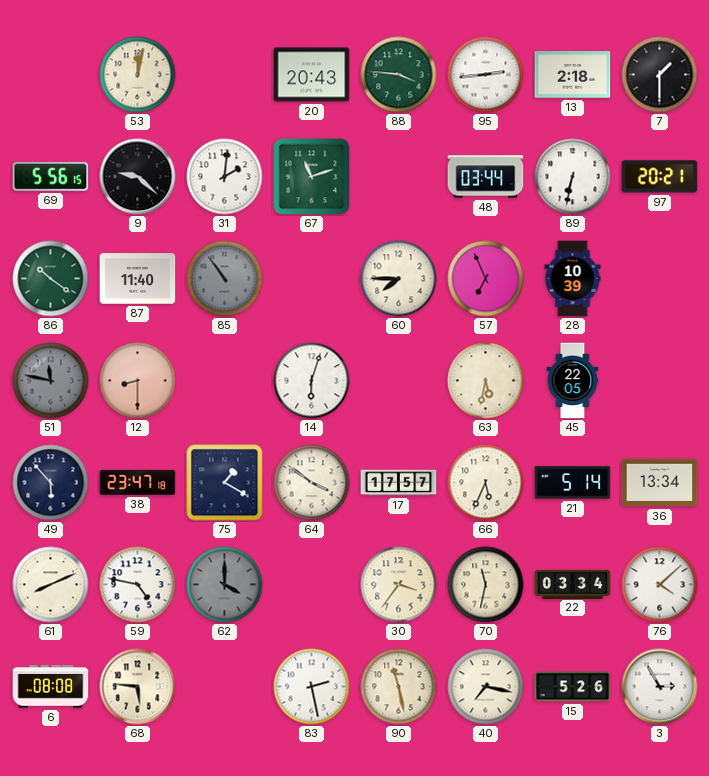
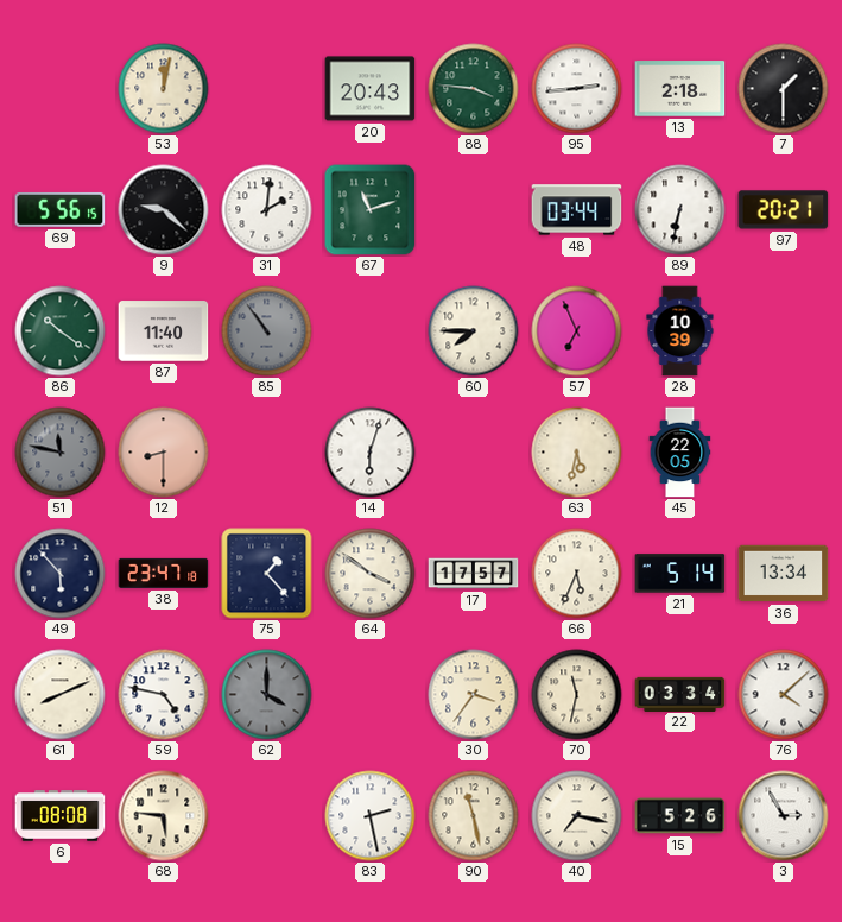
75: 1:20 -> 1:23 (267, 574)
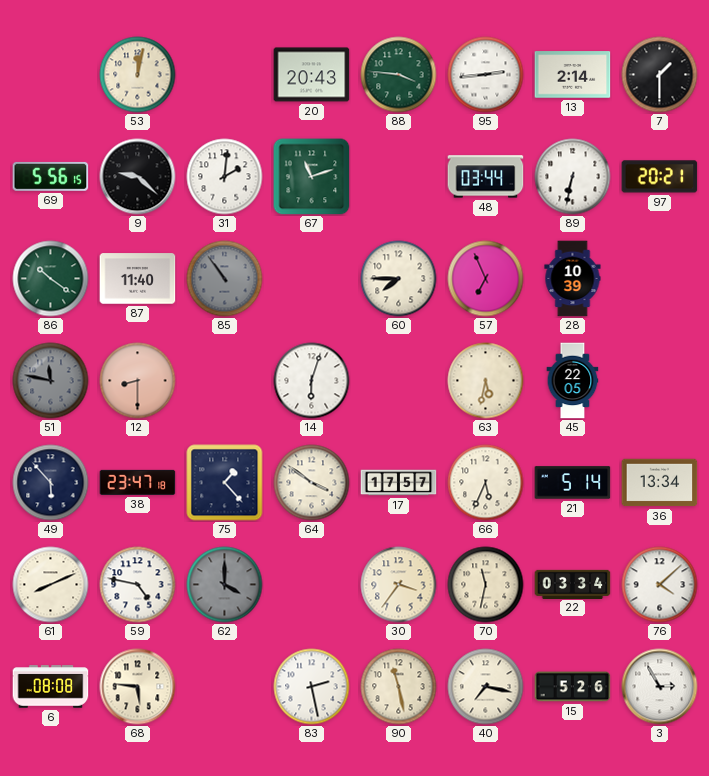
13: 2:18 -> 2:14 (573, 75)
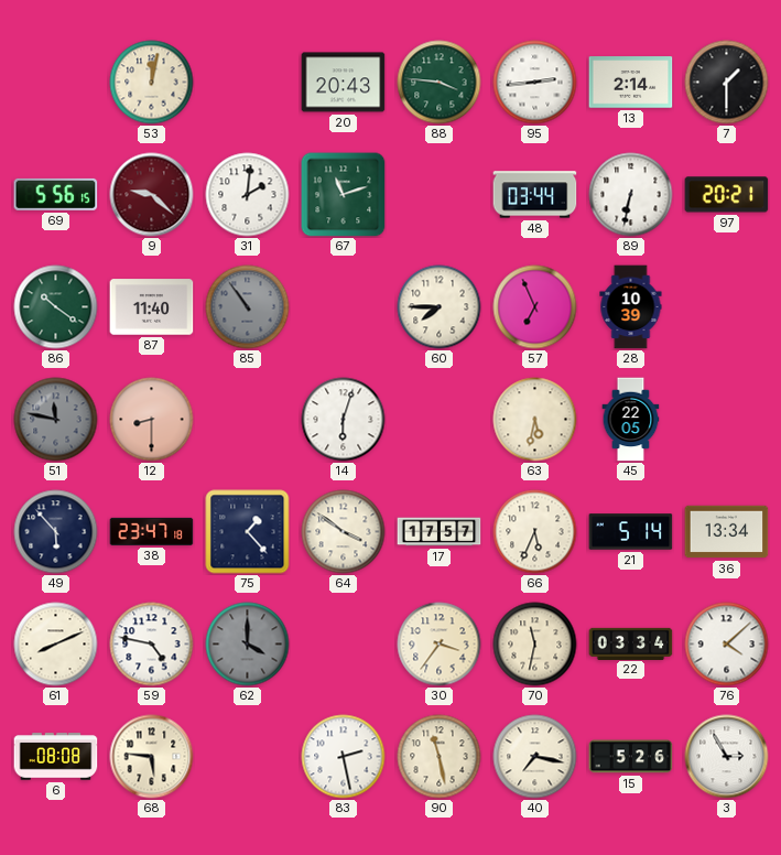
9 dial: black -> burgundy (152, 195)
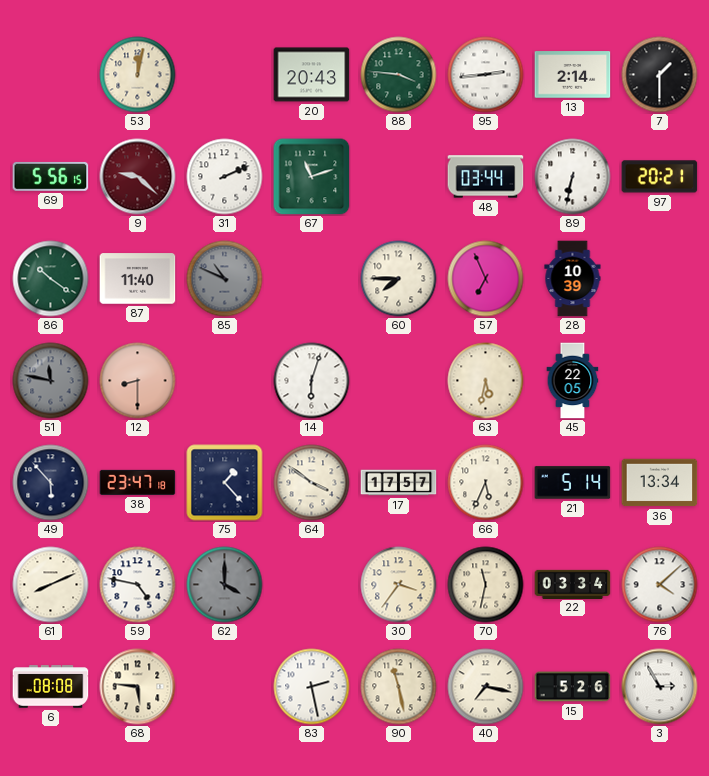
31: 2:01 -> 2:11 (225, 177)
85: 10:54 -> 10:49 (225, 279)
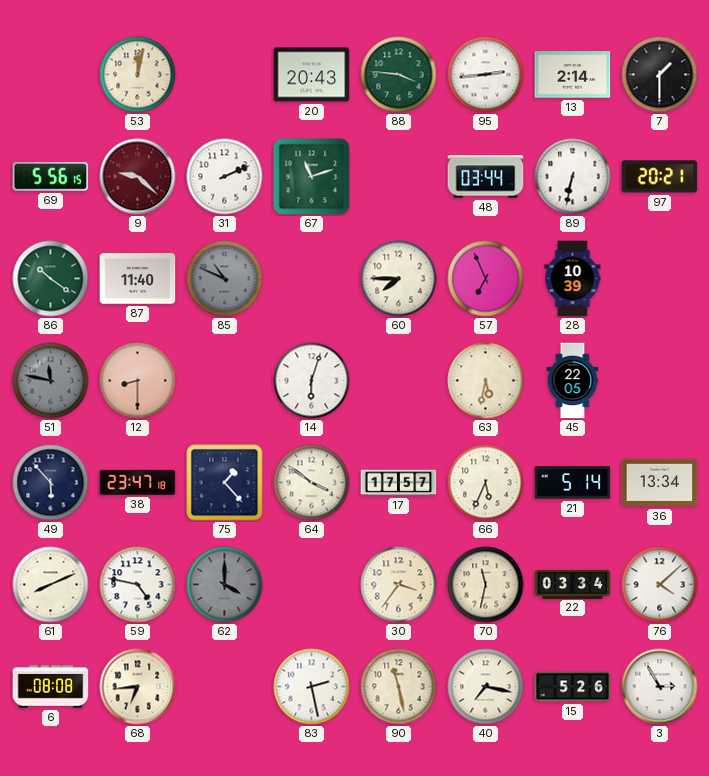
68: 5:46 -> 6:44 (138, 687)
